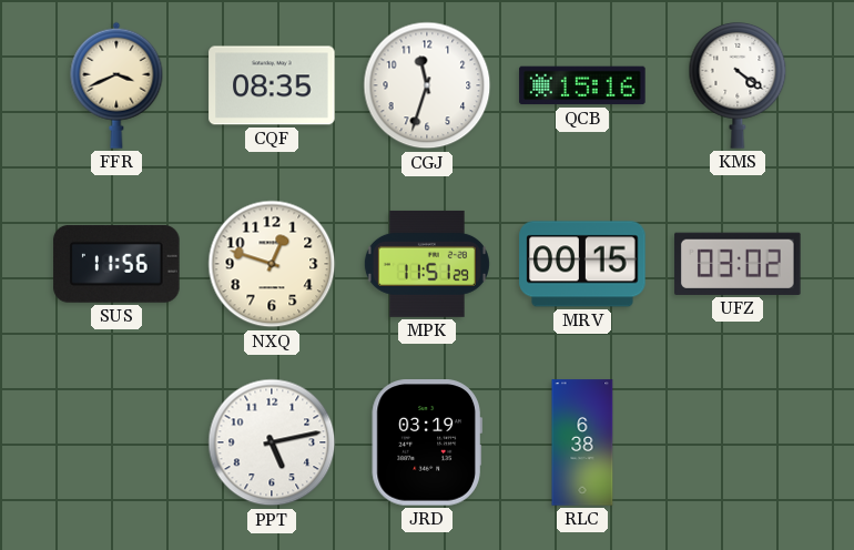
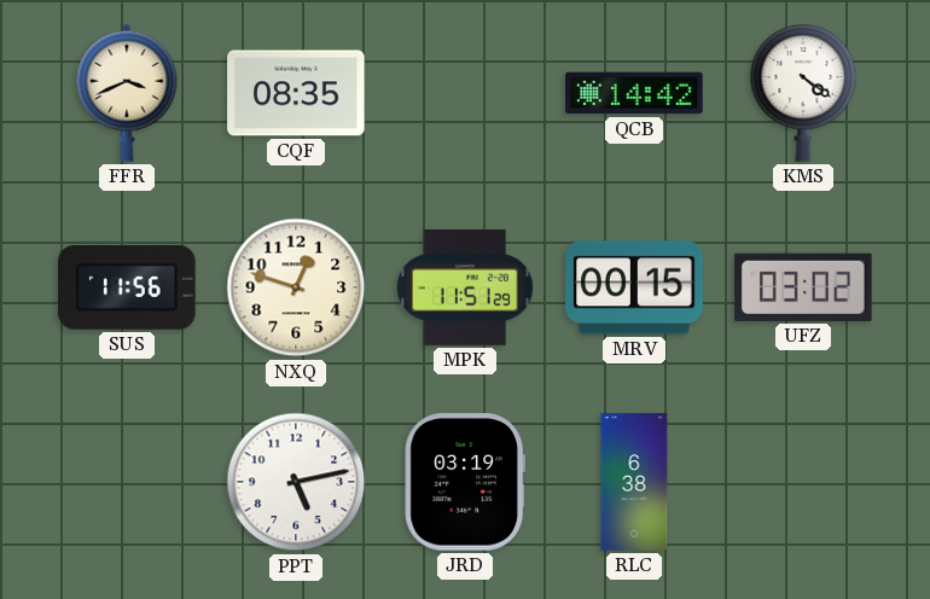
CGJ: 11:33 -> none (427, 85)
QCB: 15:16 -> 14:42 (634, 93)
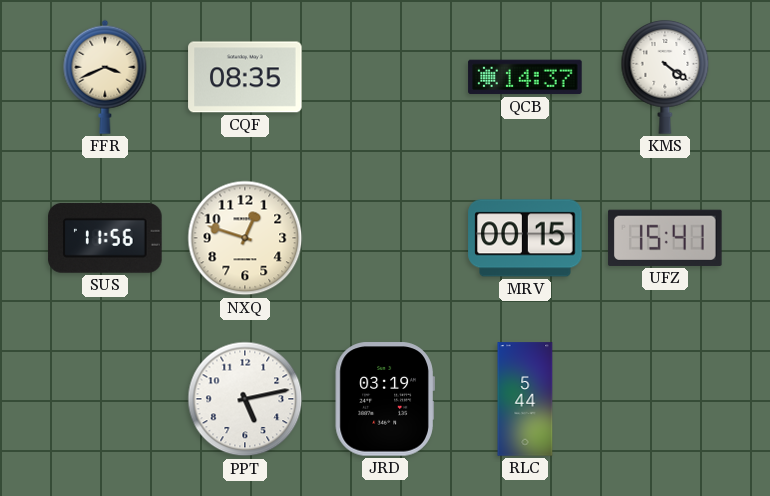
QCB: 14:42 -> 14:37 (525, 77)
MPK: 11:51 -> none (465, 287)
UFZ: 03:02 -> 15:41 (665, 238)
RLC: 6:38 -> 5:44 (525, 399)
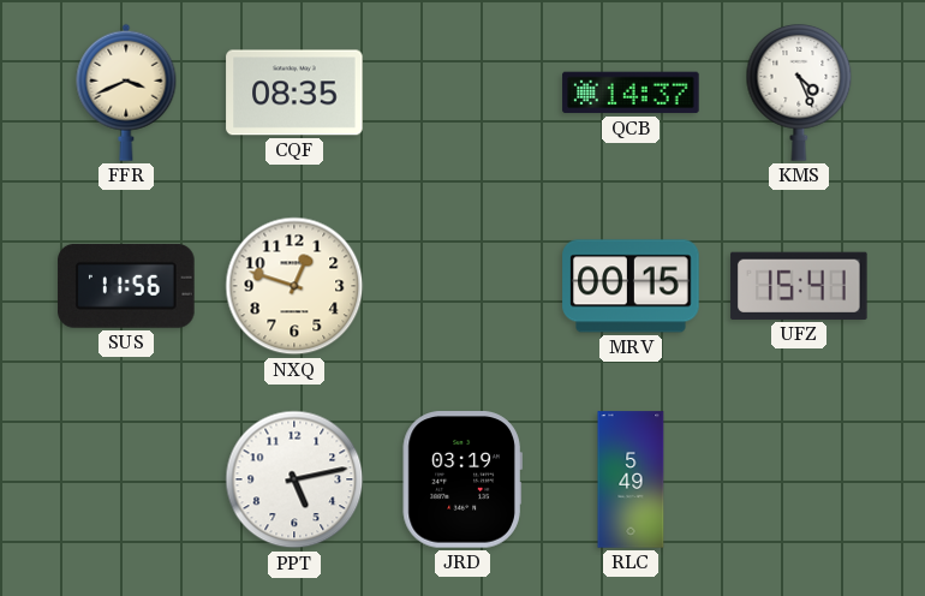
KMS: 4:21 -> 4:26 (799, 94)
RLC: 5:44 -> 5:49 (631, 479)
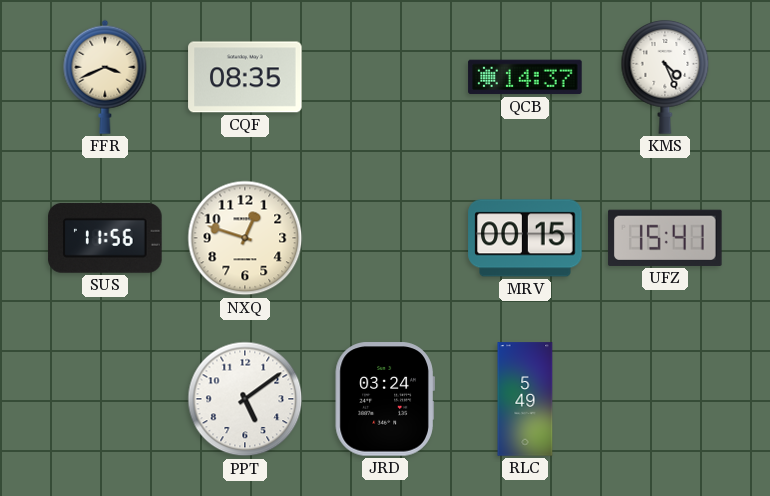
PPT: 5:13 -> 5:09 (245, 399)
JRD: 03:19 -> 03:24 (385, 399)
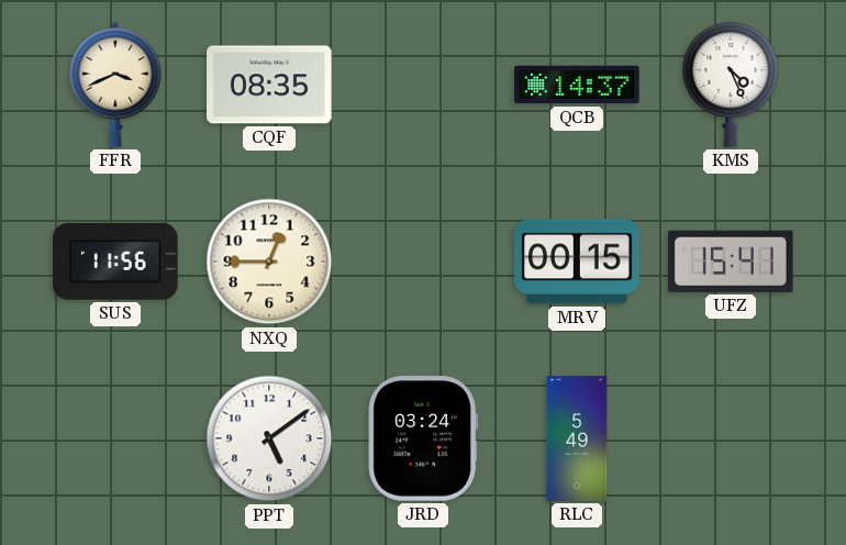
NXQ: 12:48 -> 12:45 (269, 262)
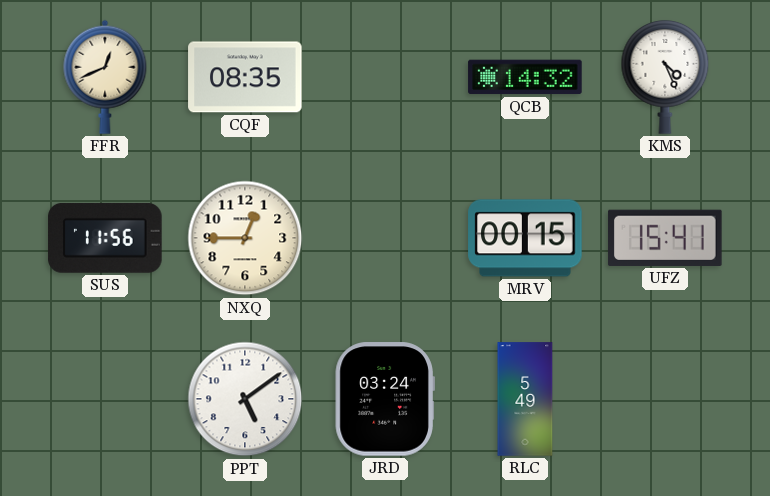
FFR: 3:41 -> 12:41 (105, 77)
QCB: 14:37 -> 14:32 (525, 77)
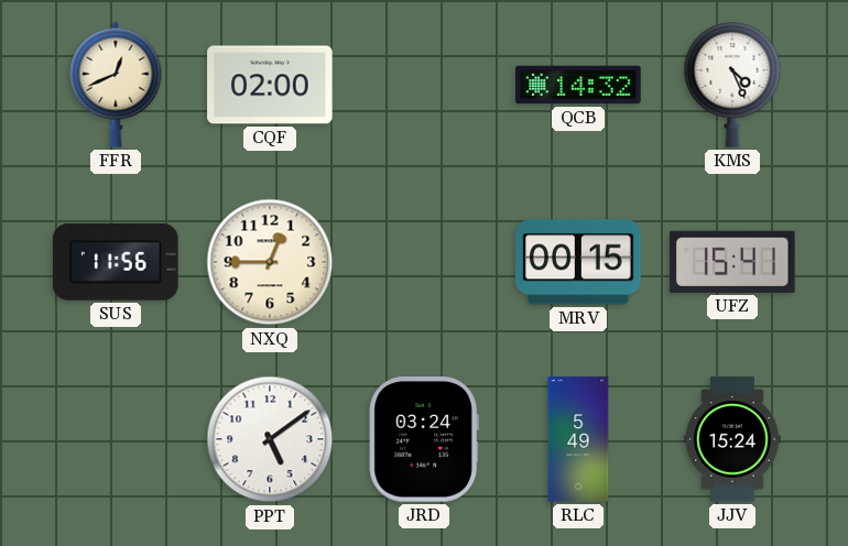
CQF: 08:35 -> 02:00 (270, 85)
JJV: none -> 15:24 (732, 439)
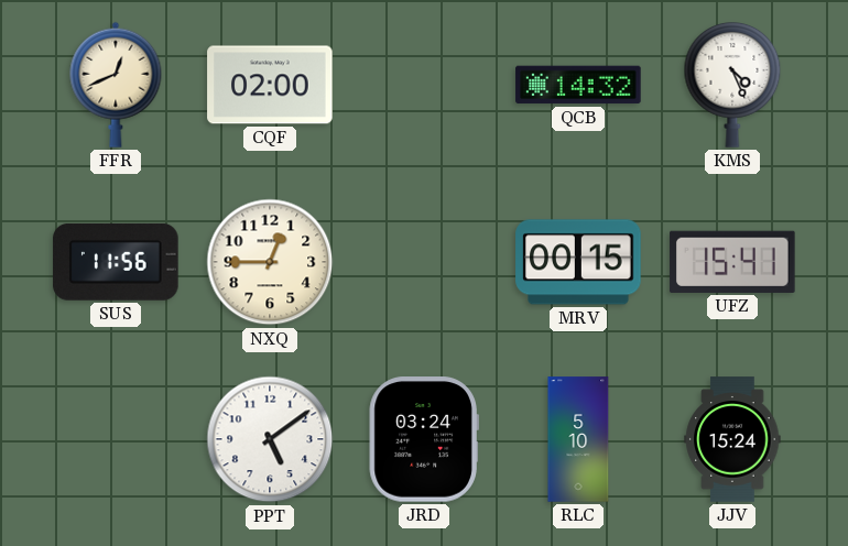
RLC: 5:49 -> 5:10 (578, 439)
